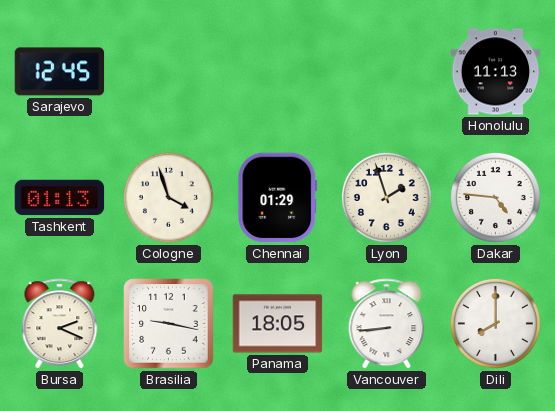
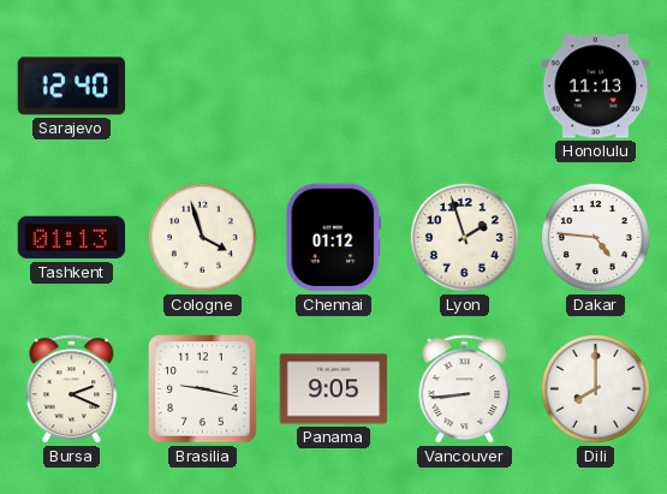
Sarajevo: 12:45 -> 12:40 (72, 87)
Chennai: 01:29 -> 01:12 (334, 238)
Panama: 18:05 -> 9:05 (334, 389)
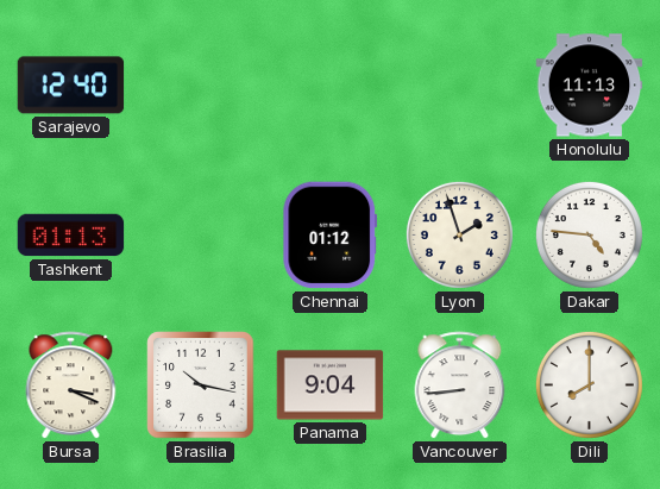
Cologne: 3:57 -> none (202, 237)
Bursa: 2:19 -> 3:19 (71, 385)
Brasilia: 9:17 -> 10:17 (201, 385)
Panama: 9:05 -> 9:04 (331, 385)
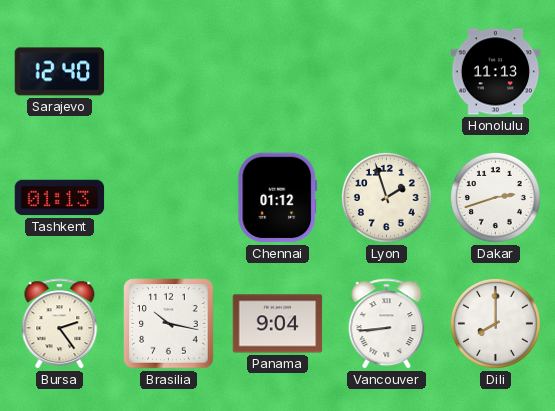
Dakar: 4:46 -> 2:42 (495, 197)
Bursa: 3:19 -> 2:24 (60, 324)
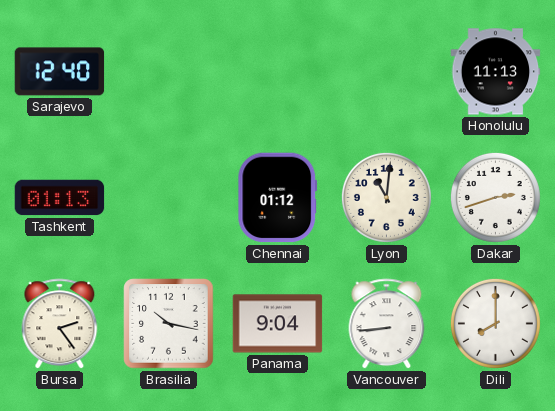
Lyon: 1:57 -> 11:01 (386, 197)
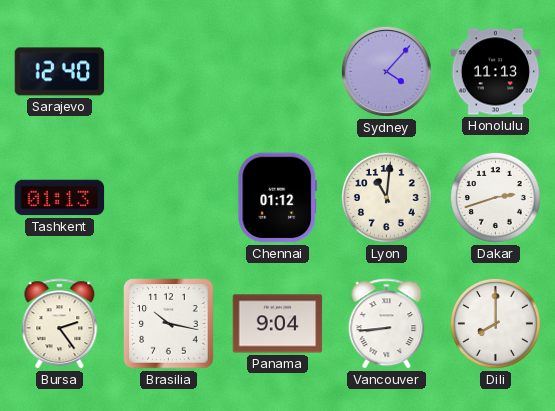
Sydney: none -> 4:07 (386, 71)
